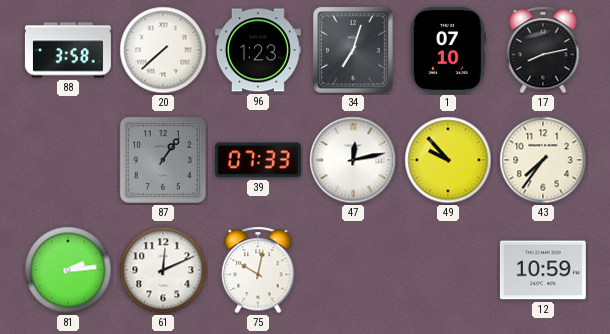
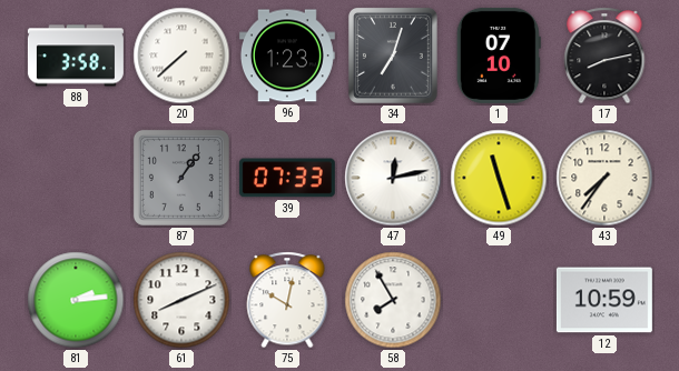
49: 9:53 -> 11:27 (499, 178)
61: 12:11 -> 8:11 (181, 300)
58: none -> 7:55 (393, 300)
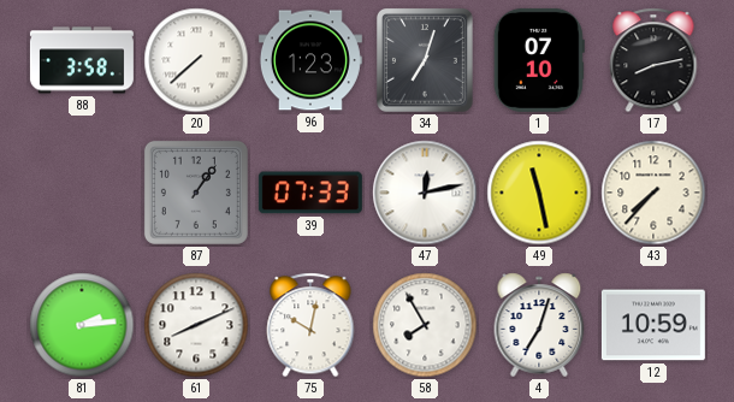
49: 11:27 -> 11:28 (539, 193)
43: 7:36 -> 7:37 (653, 193)
4: none -> 7:03 (539, 325)
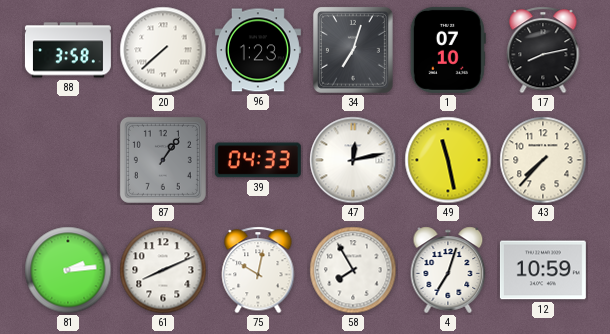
39: 07:33 -> 04:33 (258, 160)
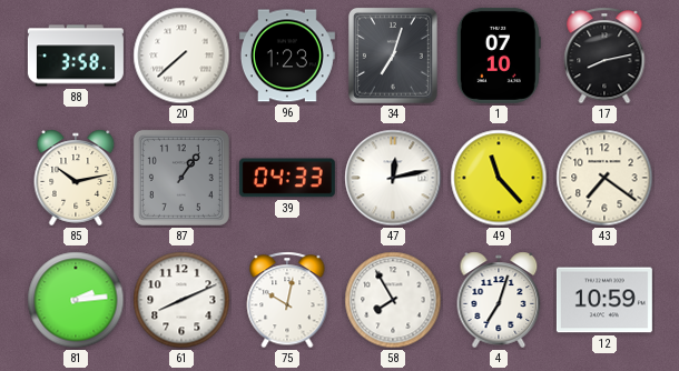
85: none -> 10:13 (76, 178)
49: 11:28 -> 11:23 (499, 178)
43: 7:37 -> 7:21 (604, 178)
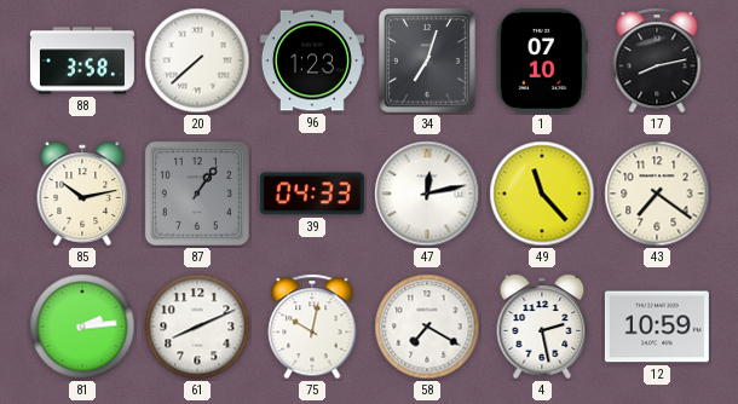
58: 7:55 -> 7:20 (427, 327)
4: 7:03 -> 2:28 (542, 327)
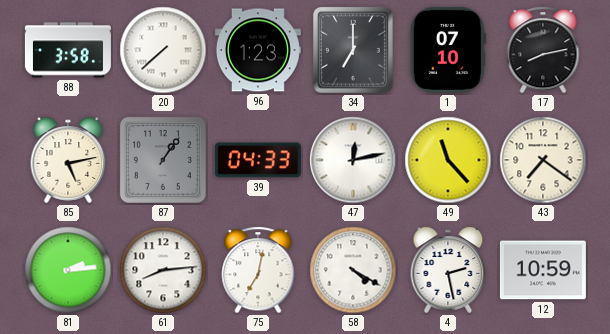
34: 7:03 -> 7:00 (353, 50)
85: 10:13 -> 5:13 (68, 160)
61: 8:11 -> 8:14 (163, 270)
75: 10:02 -> 7:02 (258, 270)
58: 7:20 -> 4:20 (353, 270)
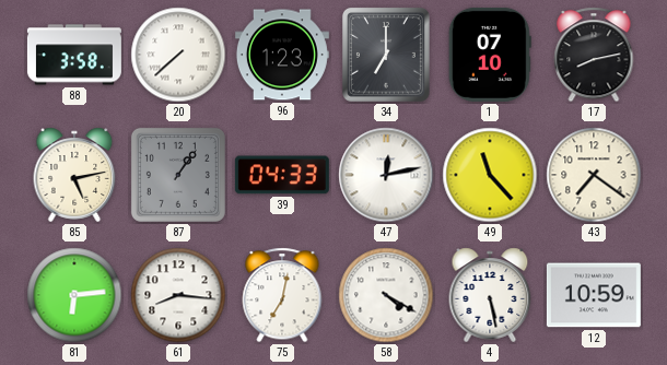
81: 2:14 -> 6:14 (74, 295)
61: 8:14 -> 8:16 (178, 295)
4: 2:28 -> 5:28 (490, 295)
